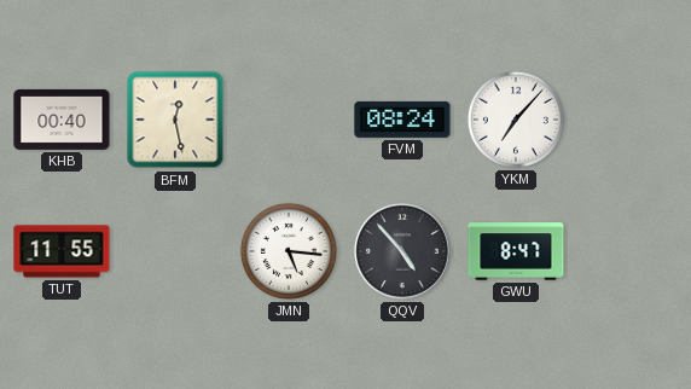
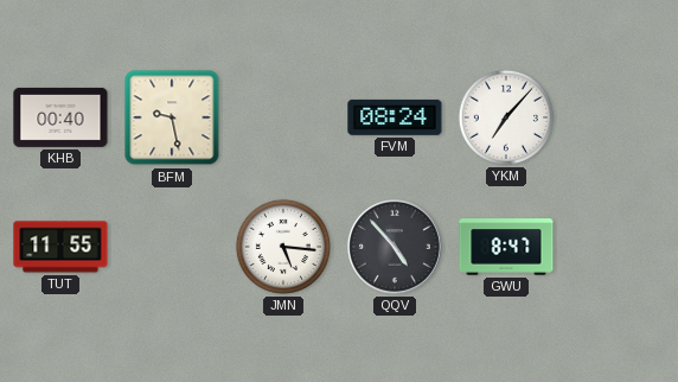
BFM: 12:28 -> 9:28 (172, 117)
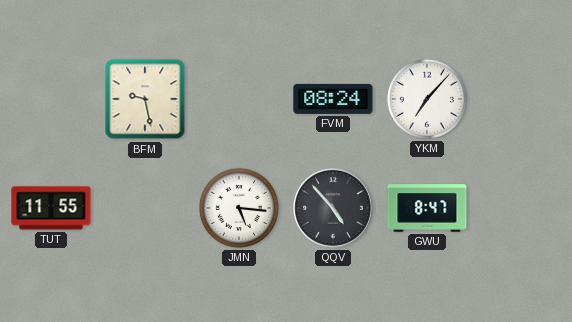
KHB: 00:40 -> none (60, 117)
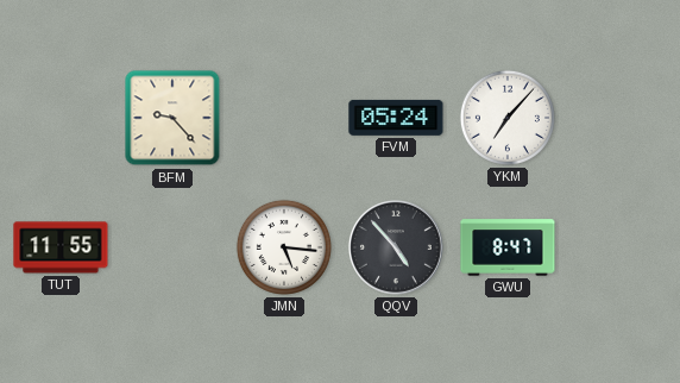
BFM: 9:28 -> 9:23 (172, 118)
FVM: 08:24 -> 05:24 (396, 118)
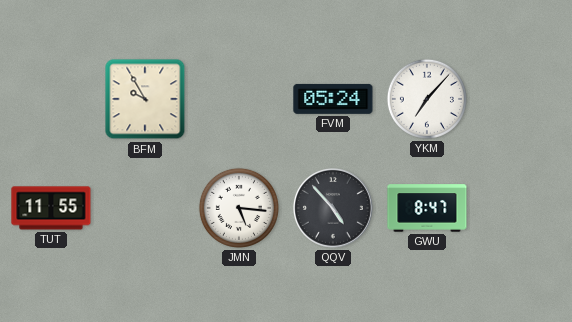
BFM: 9:23 -> 9:55 (145, 99)
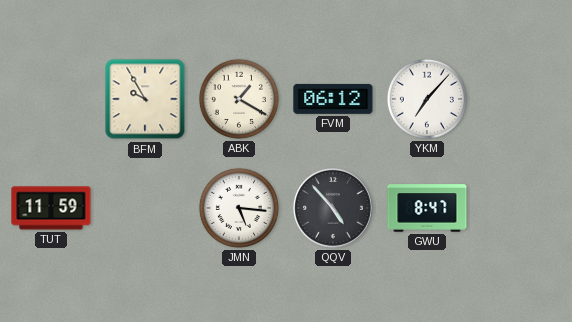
ABK: none -> 1:20 (239, 99)
FVM: 05:24 -> 06:12 (333, 99)
TUT: 11:55 -> 11:59 (51, 208)
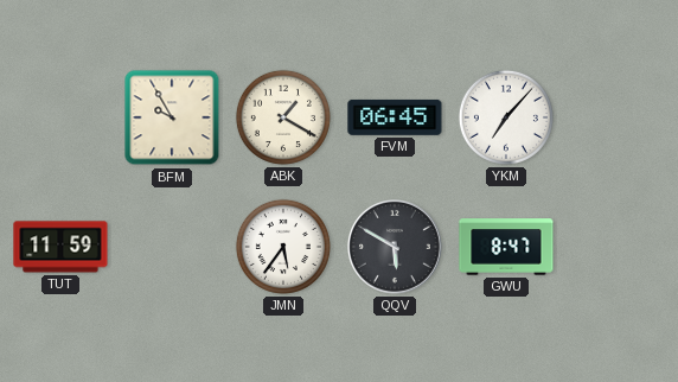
FVM: 06:12 -> 06:45 (395, 117)
JMN: 5:16 -> 5:36 (283, 247)
QQV: 4:53 -> 5:50 (396, 248)
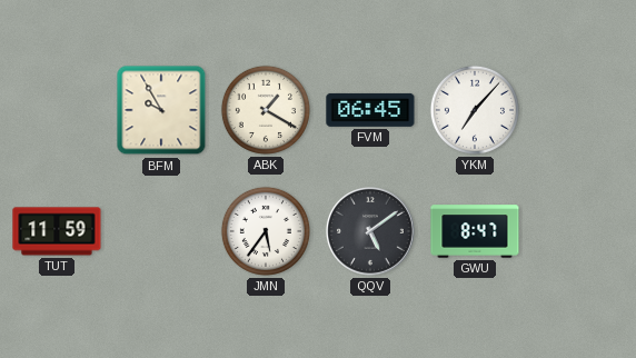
QQV: 5:50 -> 5:09 (371, 232)
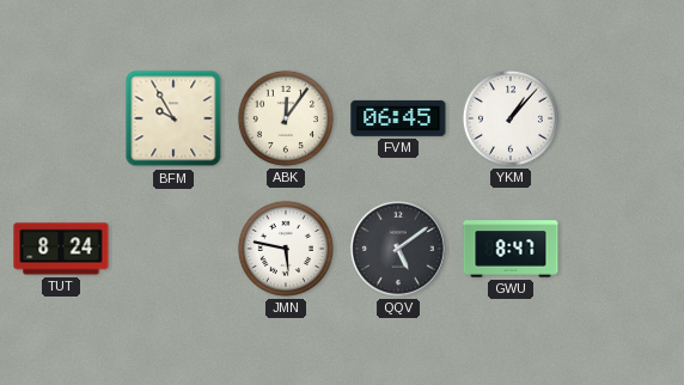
ABK: 1:20 -> 12:06 (286, 118)
YKM: 7:07 -> 1:07 (511, 118)
TUT: 11:59 -> 8:24 (61, 249)
JMN: 5:36 -> 5:47 (286, 249)
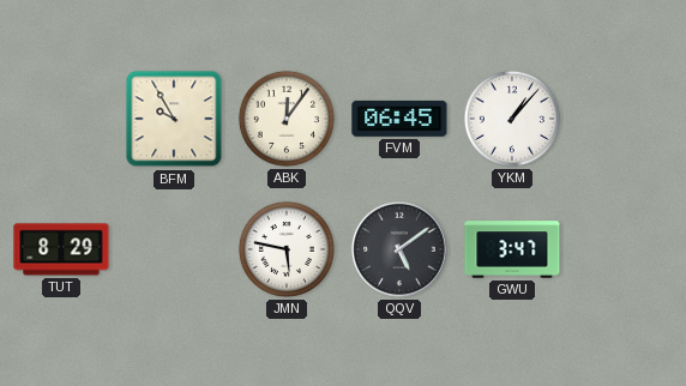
TUT: 8:24 -> 8:29 (61, 249)
GWU: 8:47 -> 3:47 (512, 249)
